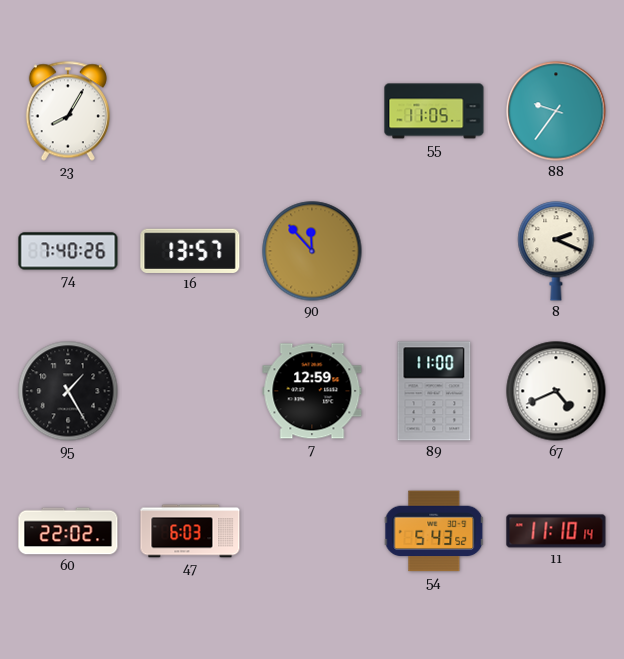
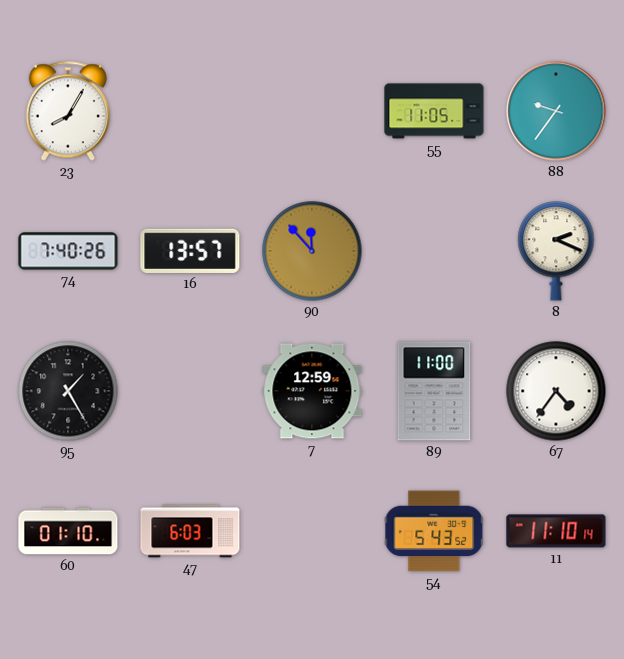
67: 4:41 -> 4:36 (556, 391)
60: 22:02 -> 01:10 (68, 531)
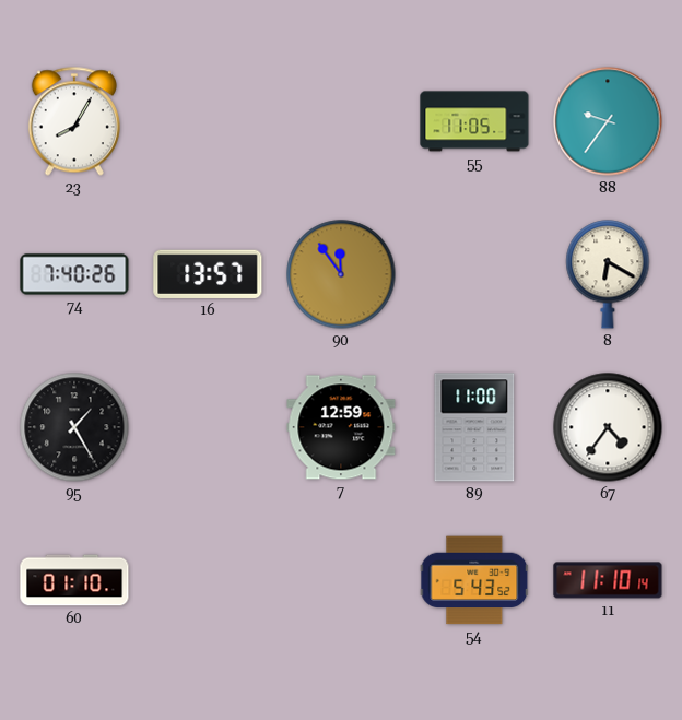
90: 11:53 -> 11:54 (341, 274)
8: 2:19 -> 6:20 (608, 274)
47: 6:03 -> none (190, 531)
